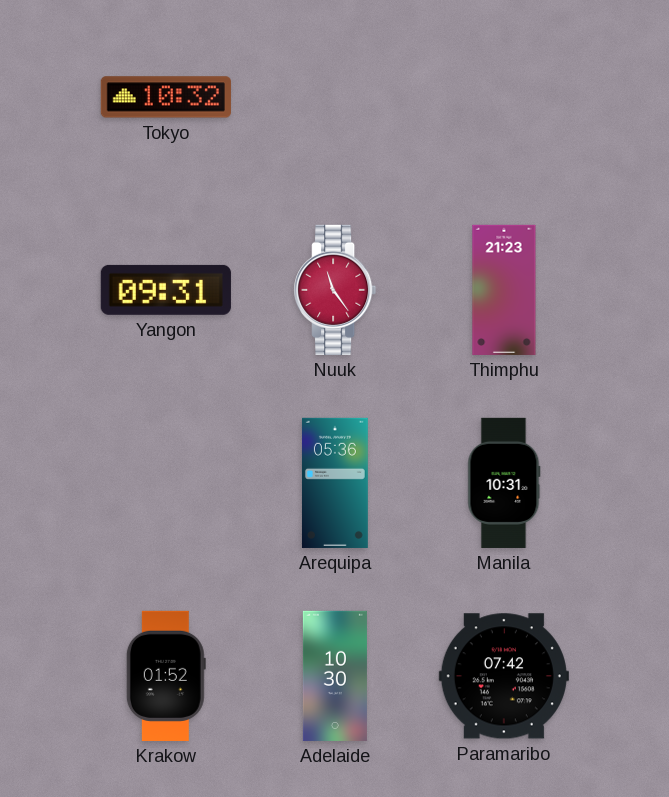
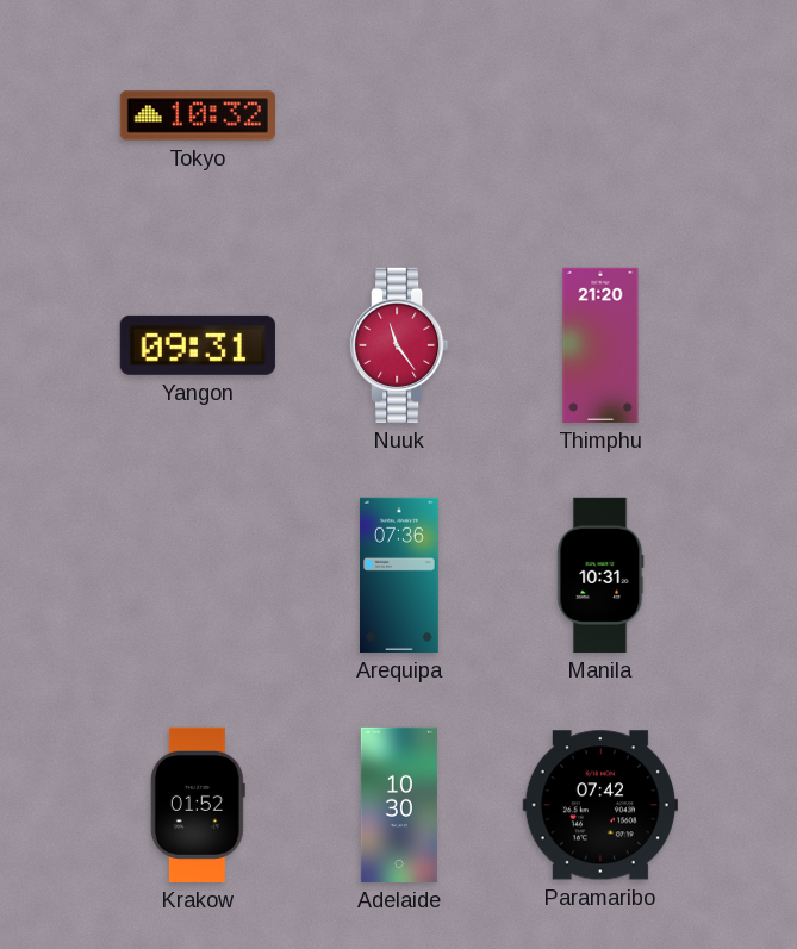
Thimphu: 21:23 -> 21:20 (600, 345)
Arequipa: 05:36 -> 07:36 (399, 575)
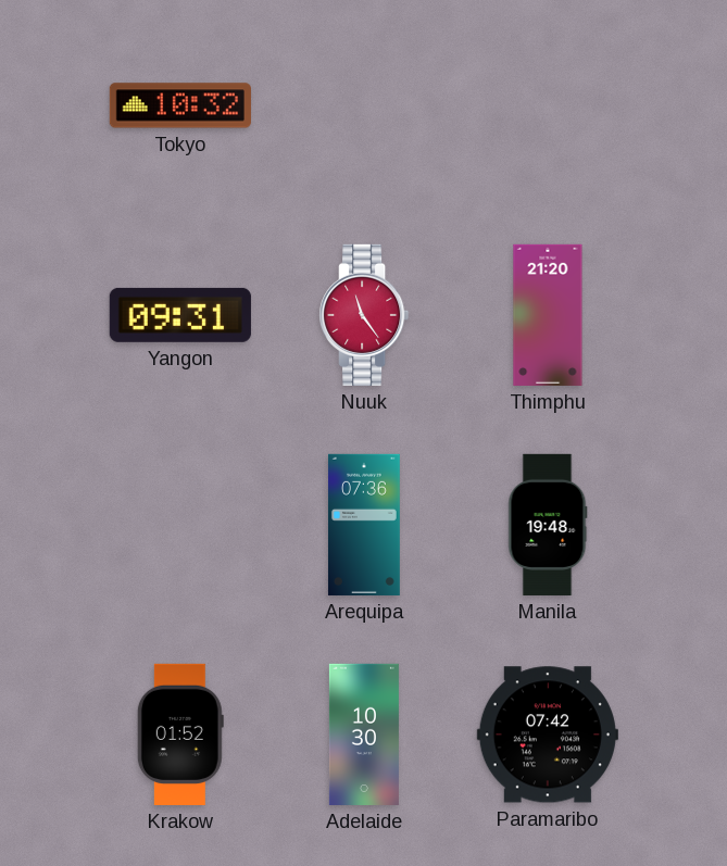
Manila: 10:31 -> 19:48 (548, 525)
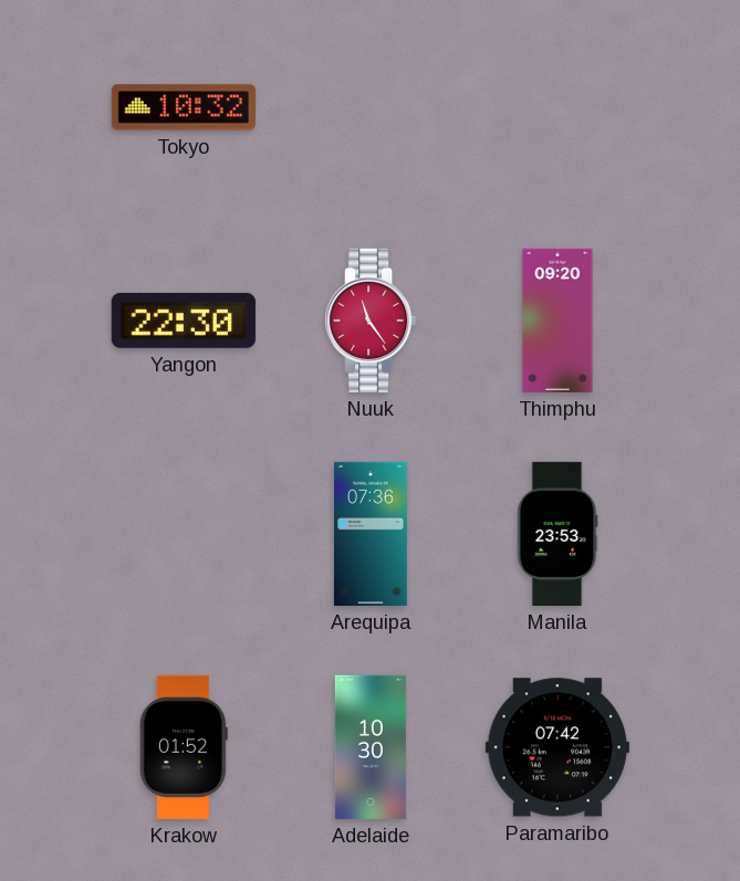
Yangon: 09:31 -> 22:30 (184, 321)
Thimphu: 21:20 -> 09:20 (557, 321)
Manila: 19:48 -> 23:53 (557, 534)
